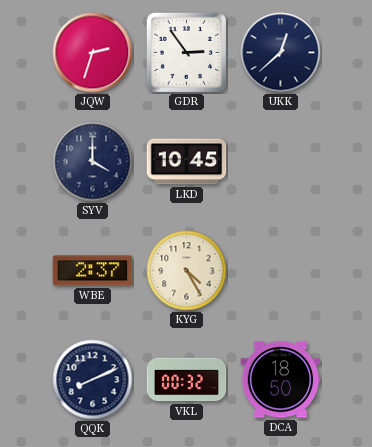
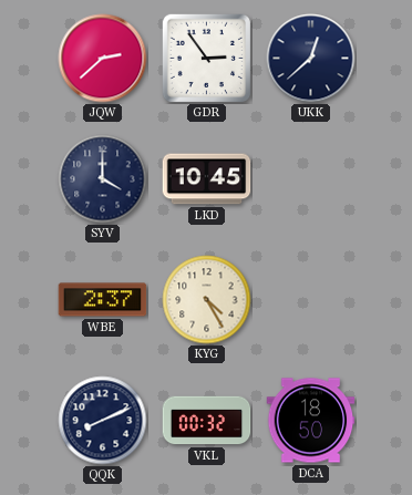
JQW: 2:33 -> 2:38 (103, 59)
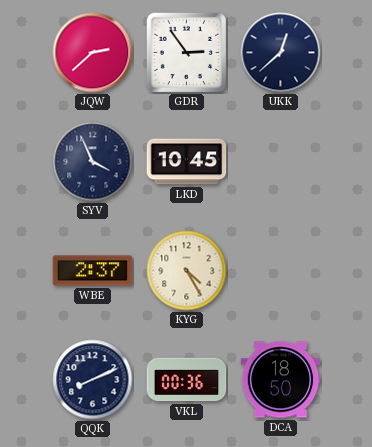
SYV: 4:00 -> 3:56 (93, 162)
VKL: 00:32 -> 00:36 (187, 380)
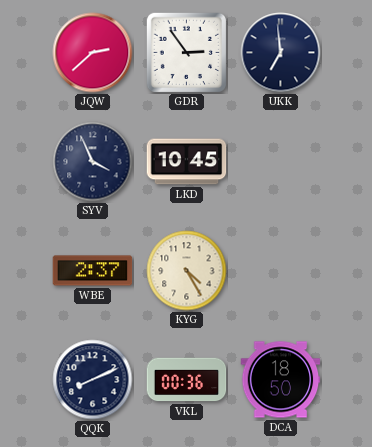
UKK: 12:38 -> 6:59 (281, 53)
